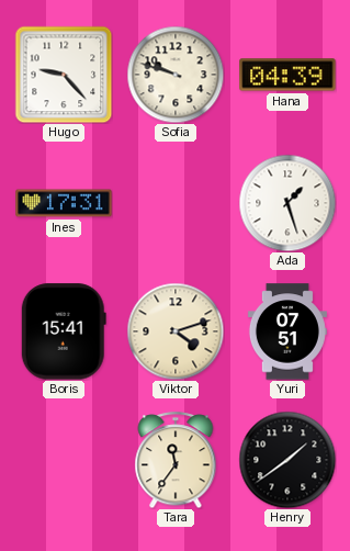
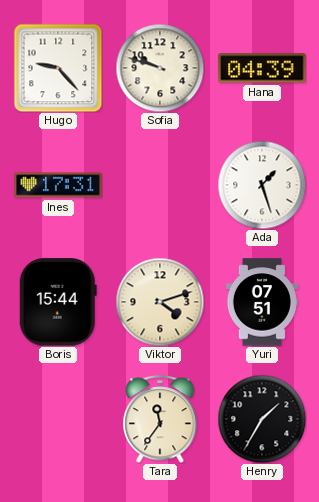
Boris: 15:41 -> 15:44 (58, 302)
Henry: 1:39 -> 1:35 (262, 419)
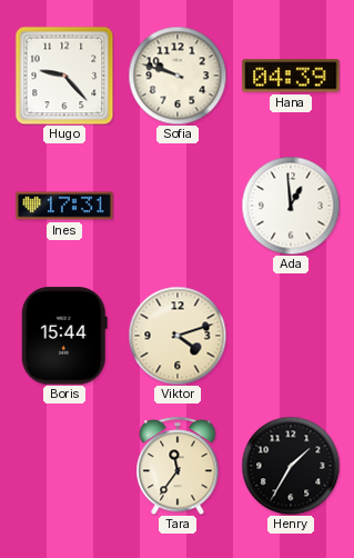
Ada: 1:27 -> 12:59 (291, 206)
Yuri: 07:51 -> none (262, 302)
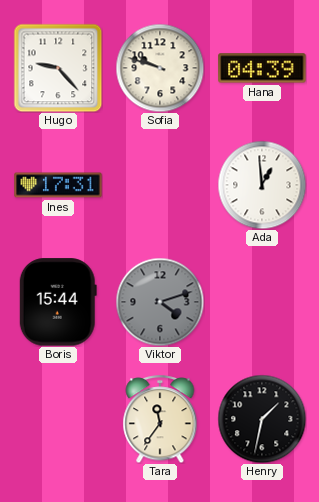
Viktor dial: cream -> grey (160, 302)
Henry: 1:35 -> 1:32 (262, 419)
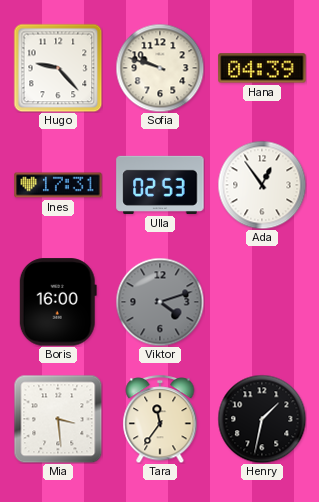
Ulla: none -> 02:53 (160, 185)
Ada: 12:59 -> 12:54 (262, 185)
Boris: 15:44 -> 16:00 (58, 302)
Mia: none -> 3:29 (58, 419)
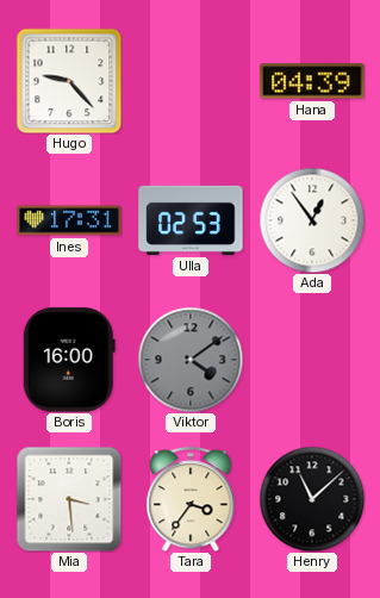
Sofia: 9:48 -> none (160, 68)
Viktor: 4:12 -> 4:09 (191, 360)
Tara: 11:36 -> 3:36 (191, 499)
Henry: 1:32 -> 11:08 (312, 499)
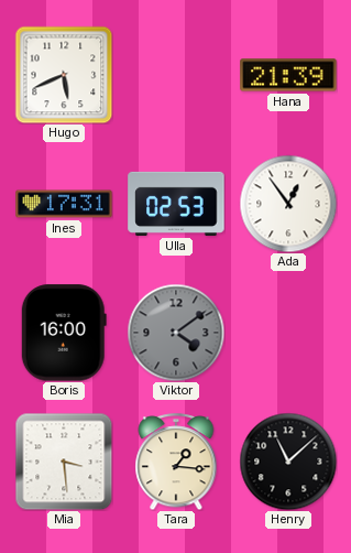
Hugo: 9:23 -> 5:41 (64, 75)
Hana: 04:39 -> 21:39 (288, 75)
Tara: 3:36 -> 1:16 (176, 462)
